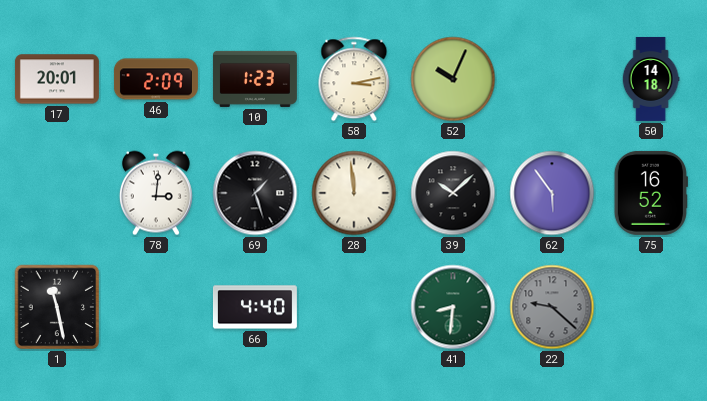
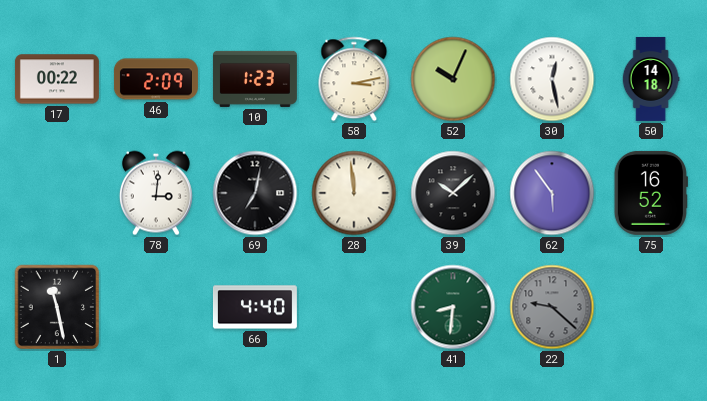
17: 20:01 -> 00:22 (57, 79)
30: none -> 12:28 (552, 79)
69: 1:27 -> 7:02 (255, 193)
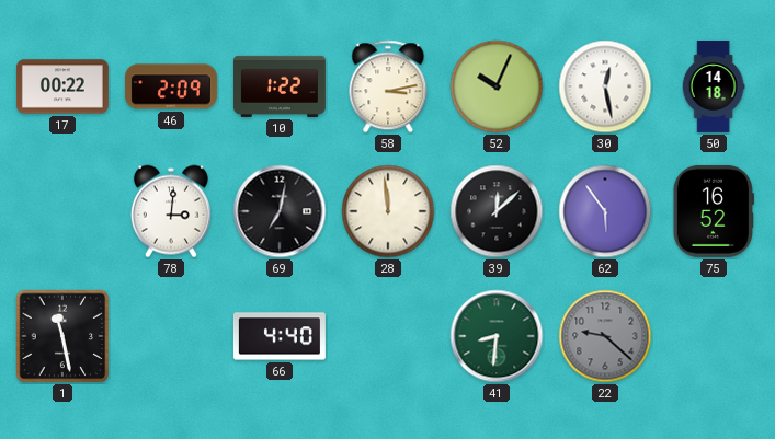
10: 1:23 -> 1:22 (280, 86)
39: 10:08 -> 12:08 (497, 211)
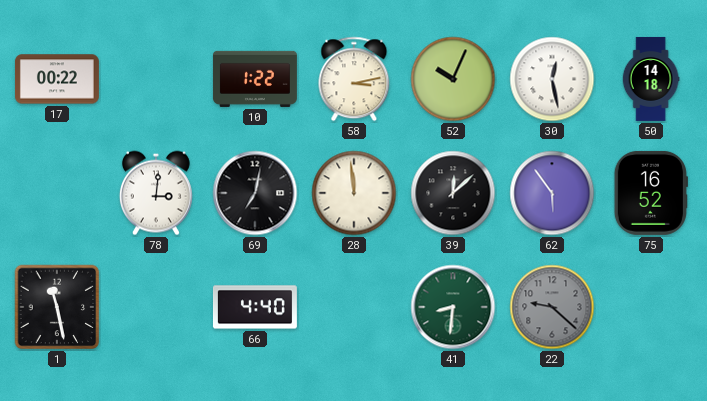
46: 2:09 -> none (171, 86)
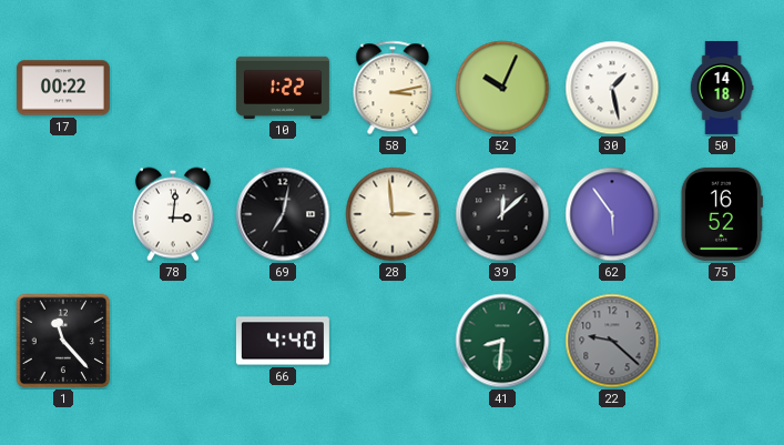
30: 12:28 -> 1:28 (612, 88)
28: 11:59 -> 2:59 (393, 214)
1: 11:28 -> 11:23 (63, 341)
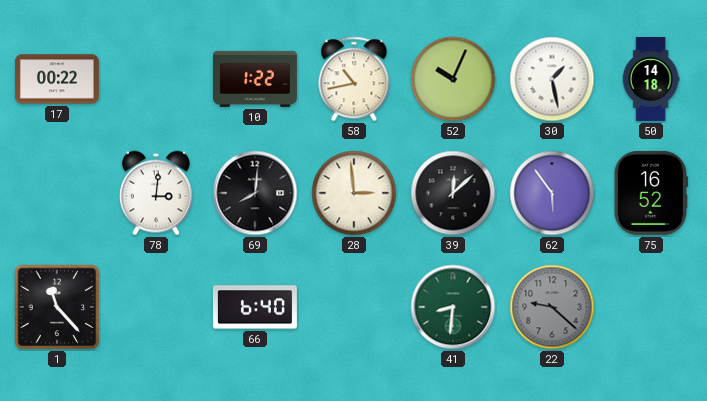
58: 3:13 -> 10:43 (354, 79)
69: 7:02 -> 8:01 (255, 193)
66: 4:40 -> 6:40 (255, 307)
